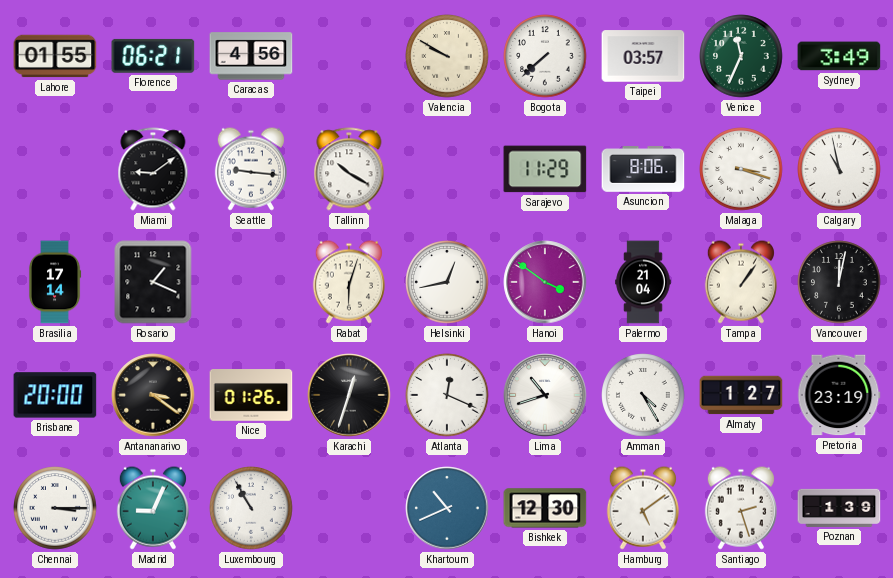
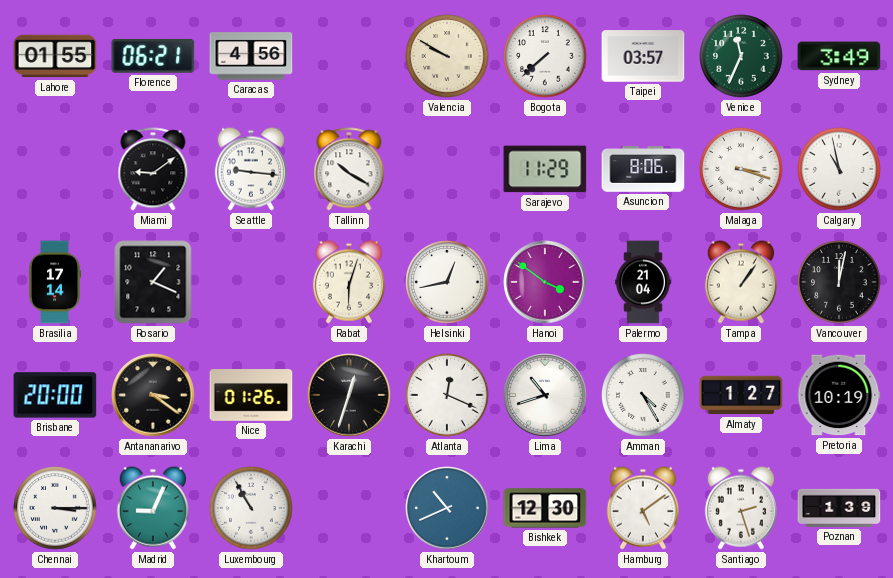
Pretoria: 23:19 -> 10:19 (839, 395)
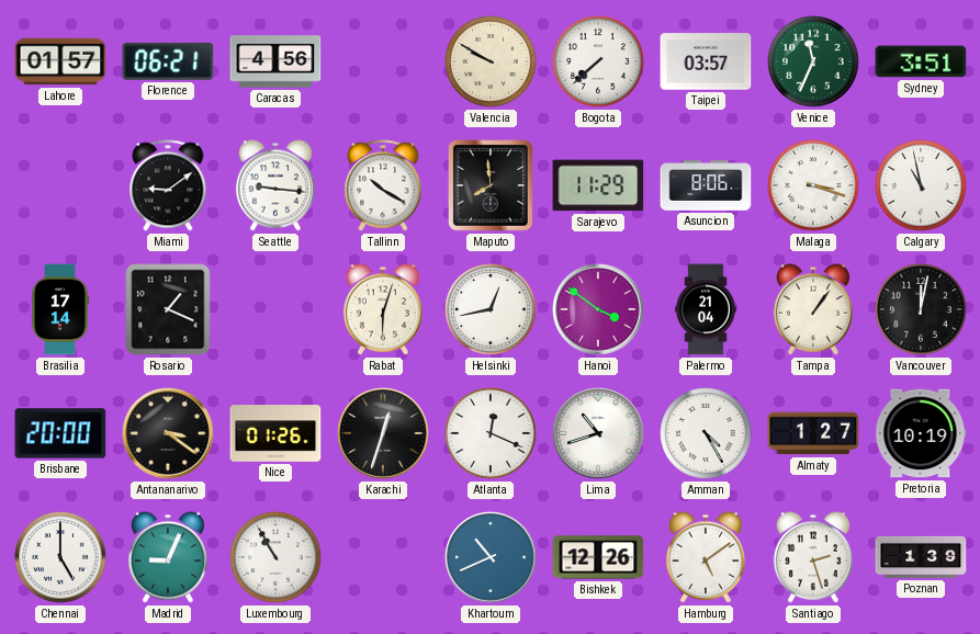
Lahore: 01:55 -> 01:57 (60, 61)
Sydney: 3:49 -> 3:51 (921, 61)
Maputo: none -> 7:59 (491, 185)
Chennai: 3:15 -> 5:00 (60, 557)
Bishkek: 12:30 -> 12:26 (598, 557)
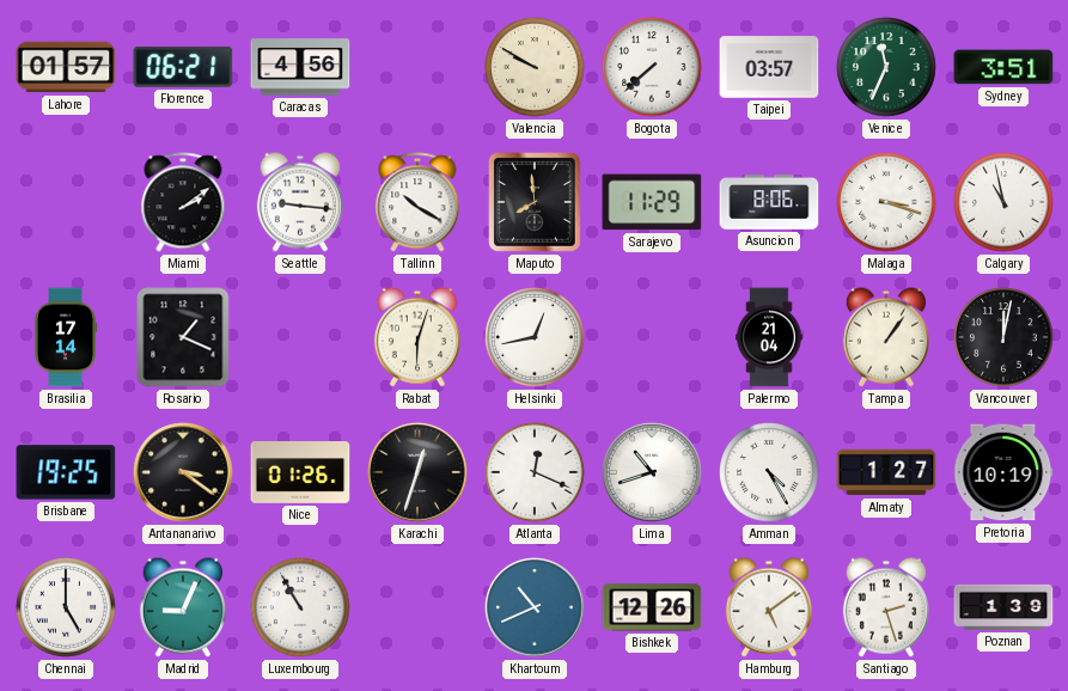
Miami: 9:09 -> 2:09 (183, 202)
Hanoi: 3:51 -> none (598, 309)
Brisbane: 20:00 -> 19:25 (66, 472)
